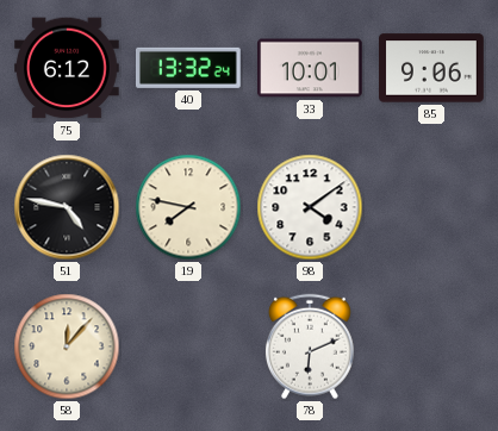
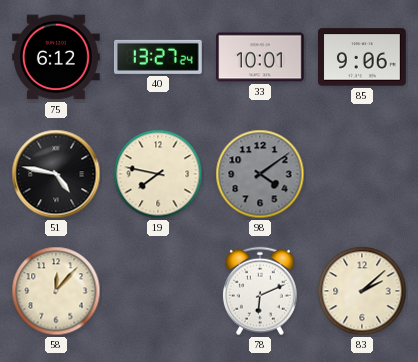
40: 13:32 -> 13:27 (159, 57)
98 dial: white -> grey (260, 174)
83: none -> 2:08 (362, 291)
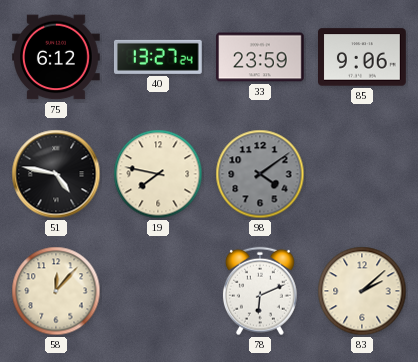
33: 10:01 -> 23:59 (261, 57)
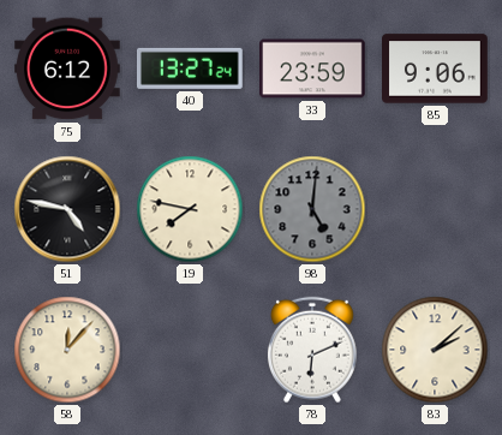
98: 4:09 -> 5:01 (312, 209)
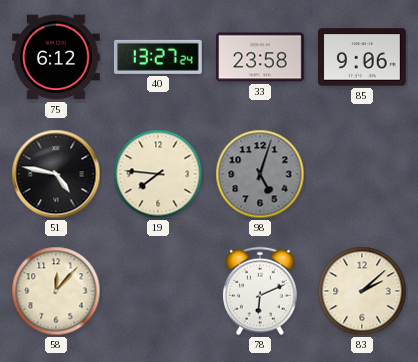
33: 23:59 -> 23:58 (261, 57)
19: 7:47 -> 7:46 (158, 174)
98: 5:01 -> 5:03 (260, 174)
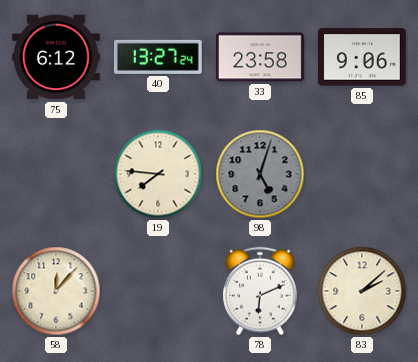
51: 4:47 -> none (56, 174)
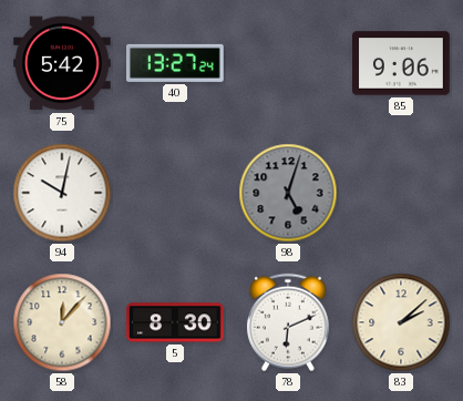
75: 6:12 -> 5:42 (63, 63)
33: 23:58 -> none (261, 57)
94: none -> 10:02 (62, 193)
19: 7:46 -> none (158, 174)
5: none -> 8:30 (175, 322)
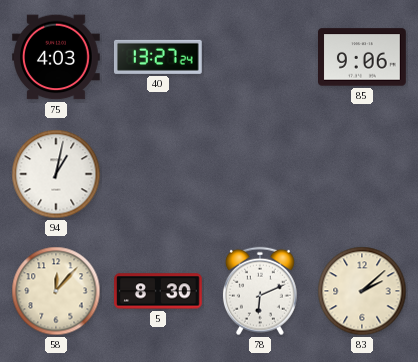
75: 5:42 -> 4:03 (57, 57)
94: 10:02 -> 1:02 (56, 174)
98: 5:03 -> none (288, 193)
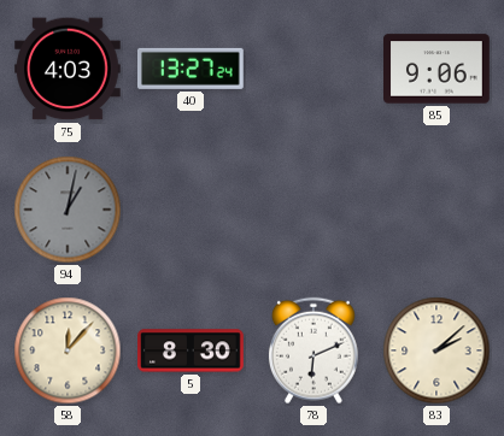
94 dial: white -> grey (68, 210)
